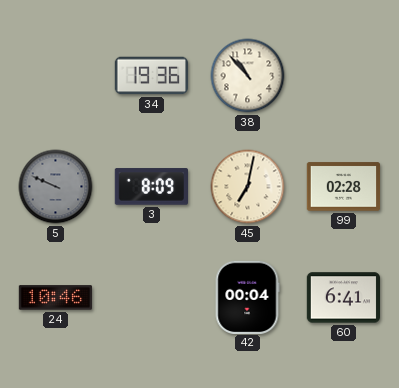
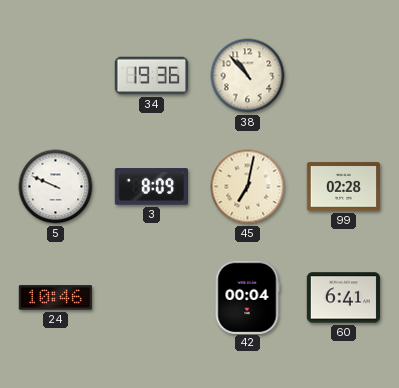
5 dial: grey -> white (56, 187)
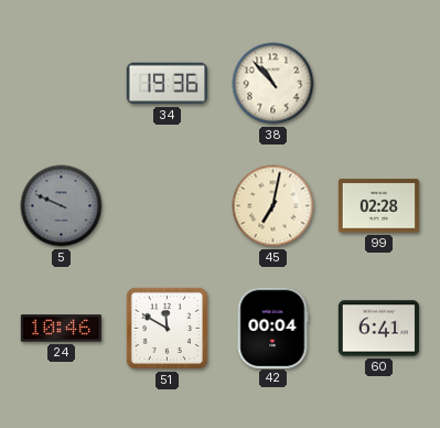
5 dial: white -> grey (62, 206)
3: 8:09 -> none (151, 187)
51: none -> 11:50 (167, 328)
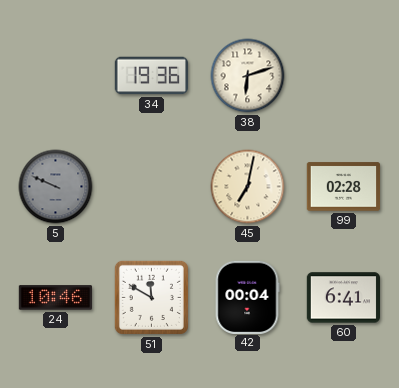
38: 10:53 -> 6:12 (248, 76)
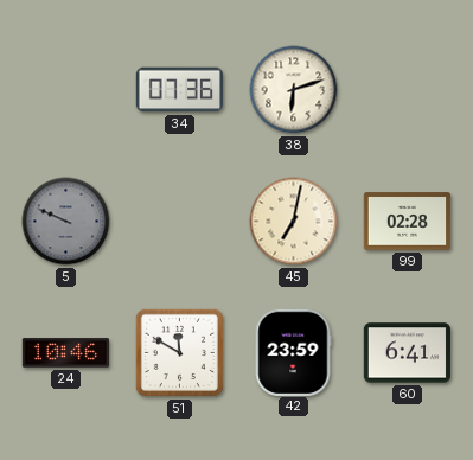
34: 19:36 -> 07:36 (180, 90)
42: 00:04 -> 23:59 (293, 352)
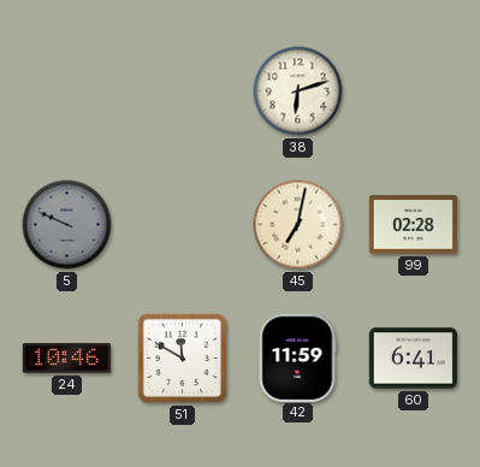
34: 07:36 -> none (180, 90)
42: 23:59 -> 11:59 (297, 357)
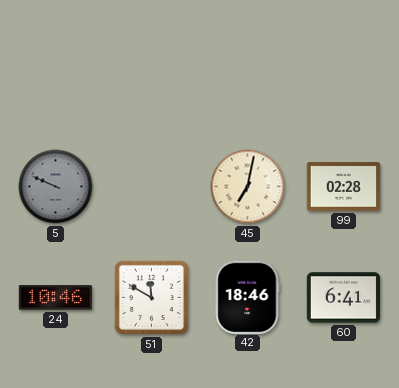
38: 6:12 -> none (298, 91)
42: 11:59 -> 18:46 (247, 297)
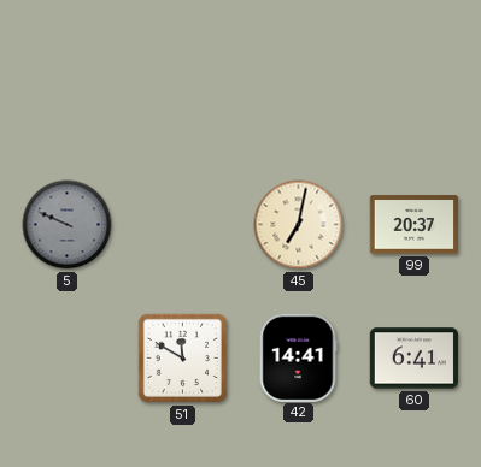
99: 02:28 -> 20:37 (415, 225)
24: 10:46 -> none (56, 298)
42: 18:46 -> 14:41 (298, 357)
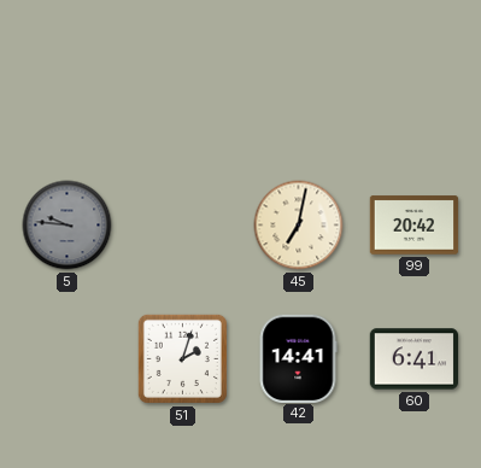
5: 9:49 -> 9:46 (68, 226)
99: 20:37 -> 20:42 (415, 226)
51: 11:50 -> 2:03 (182, 358)
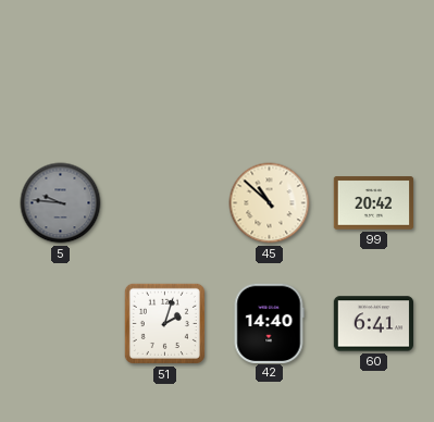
45: 7:02 -> 10:52 (270, 203)
42: 14:41 -> 14:40 (269, 323)
